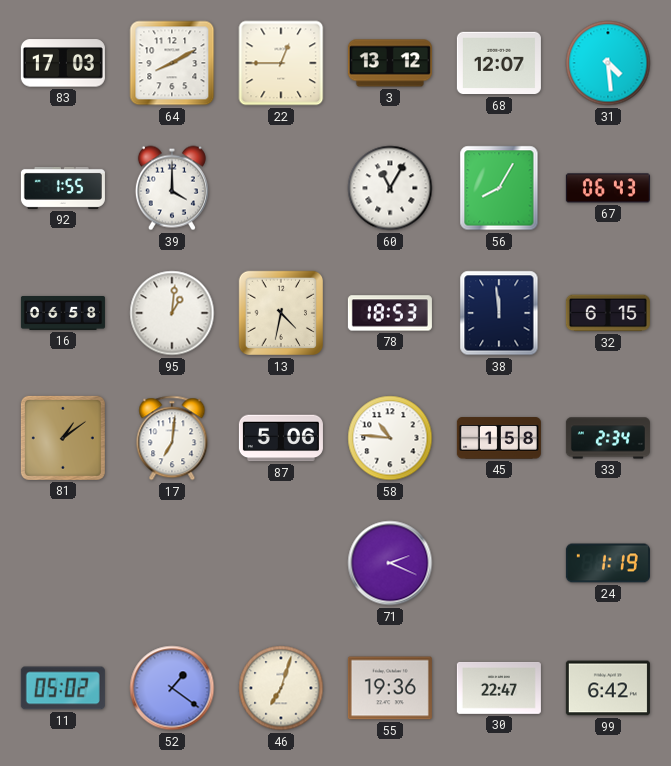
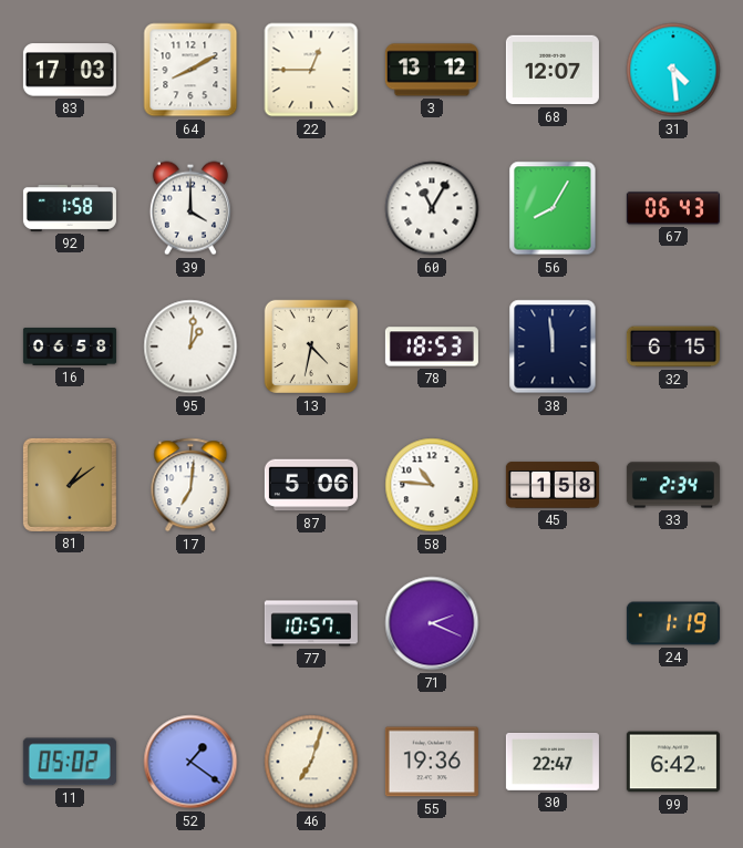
92: 1:55 -> 1:58 (70, 208)
77: none -> 10:57 (311, 623)
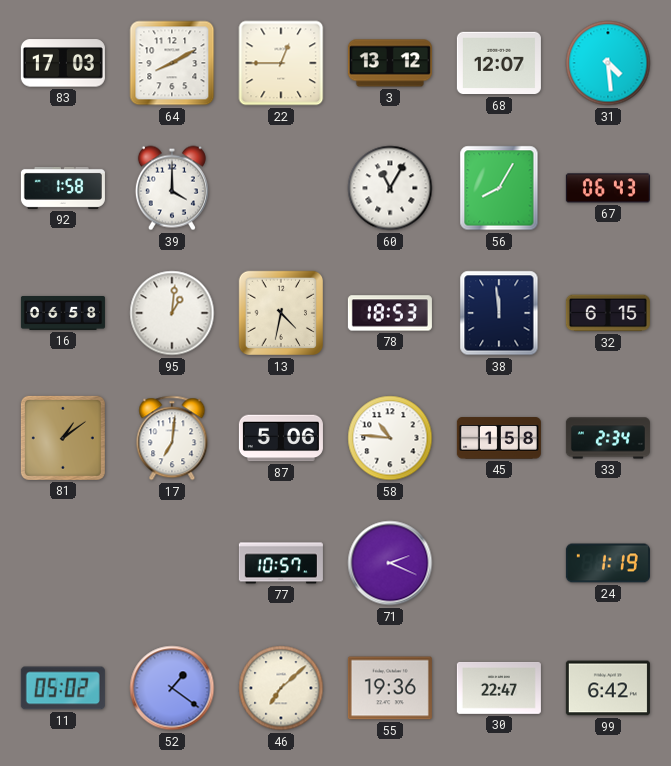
46: 7:03 -> 7:08 (281, 688)
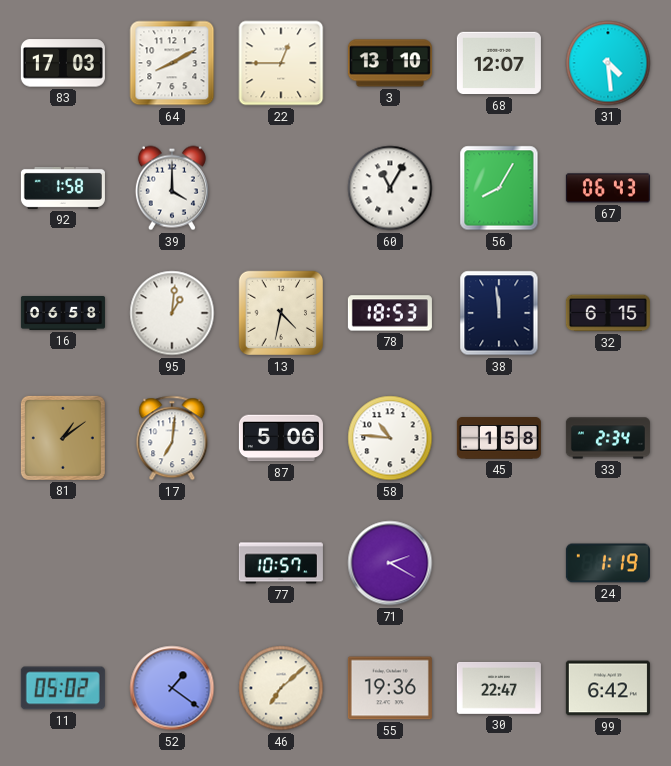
3: 13:12 -> 13:10 (390, 63)
71: 2:19 -> 2:20 (390, 563)
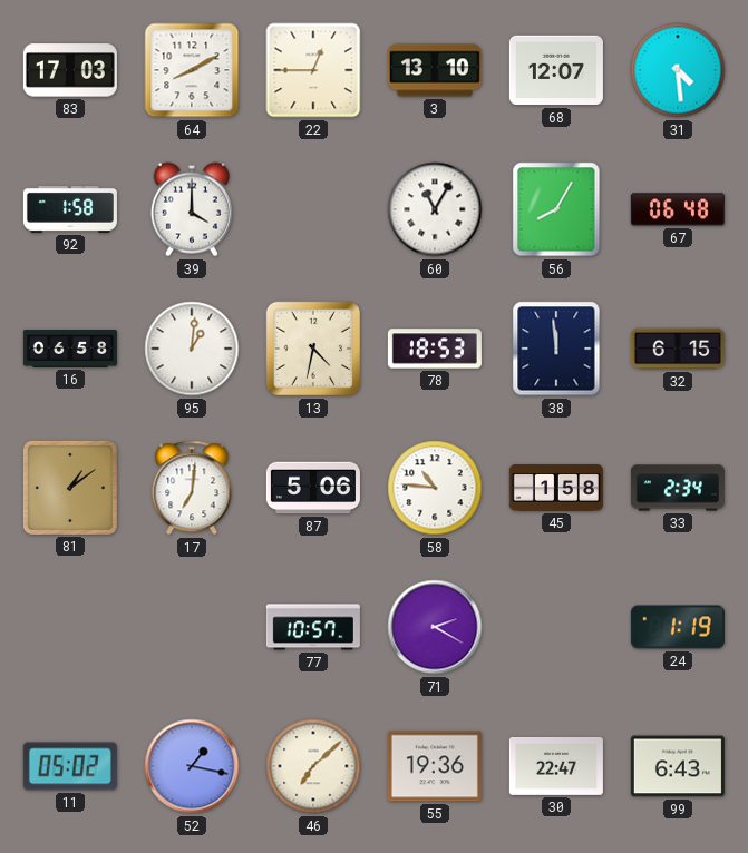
67: 06:43 -> 06:48 (678, 209)
52: 1:21 -> 1:17 (192, 766)
99: 6:42 -> 6:43 (678, 766)
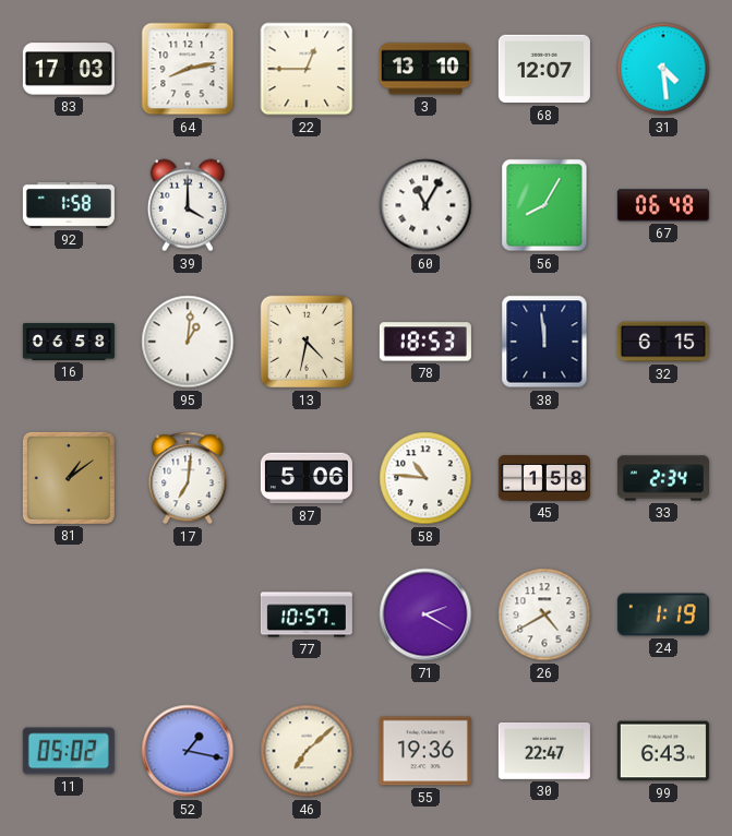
64: 8:10 -> 8:13 (188, 69)
26: none -> 4:40 (544, 614)
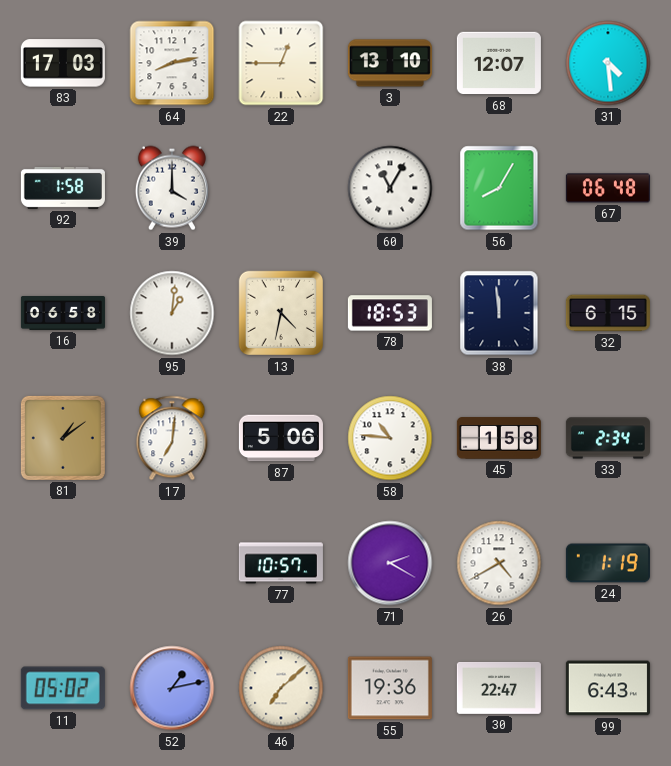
52: 1:17 -> 1:13 (172, 688)
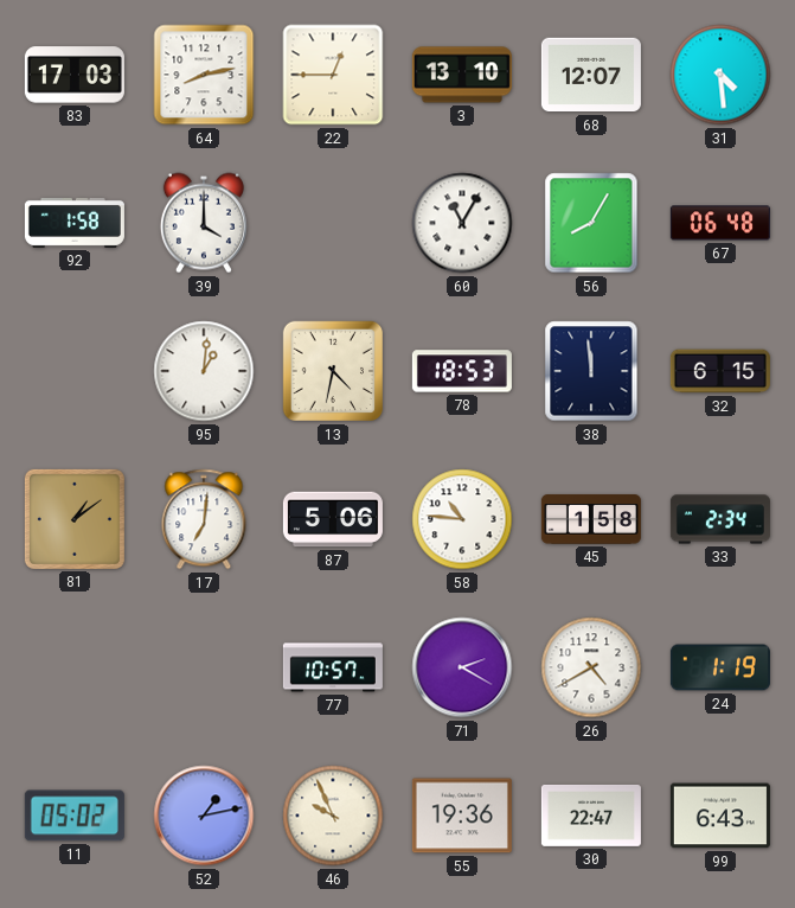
16: 06:58 -> none (63, 314)
46: 7:08 -> 9:56 (333, 816)
